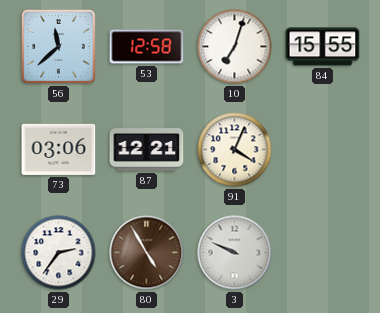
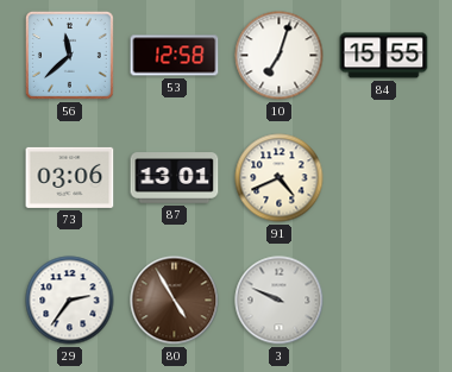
87: 12:21 -> 13:01 (175, 178)
91: 4:04 -> 4:41 (280, 178)
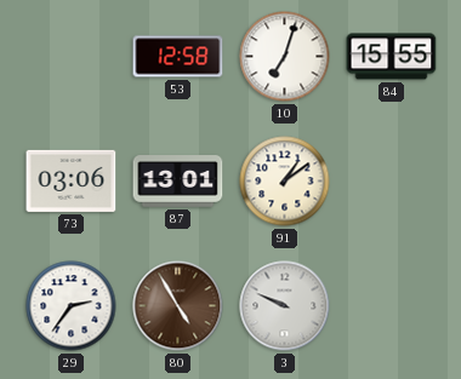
56: 11:38 -> none (69, 55)
91: 4:41 -> 1:09 (285, 182)
